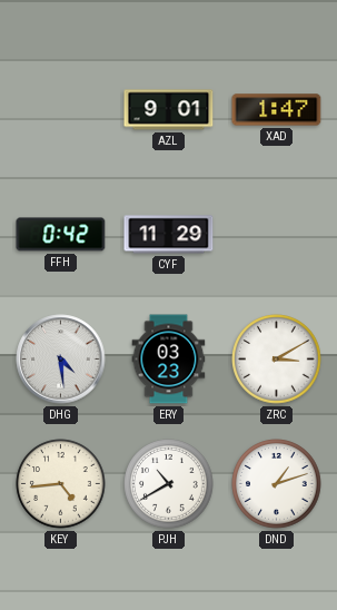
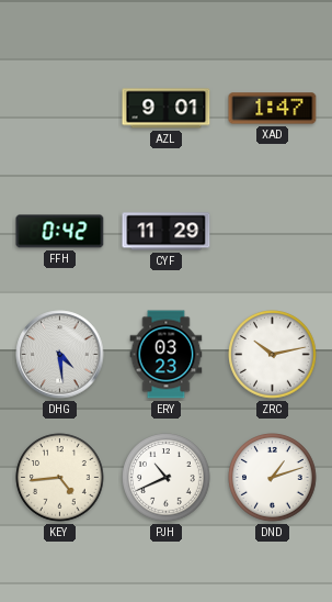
ZRC: 3:10 -> 10:13 (273, 355)
PJH: 10:40 -> 10:41 (167, 478)
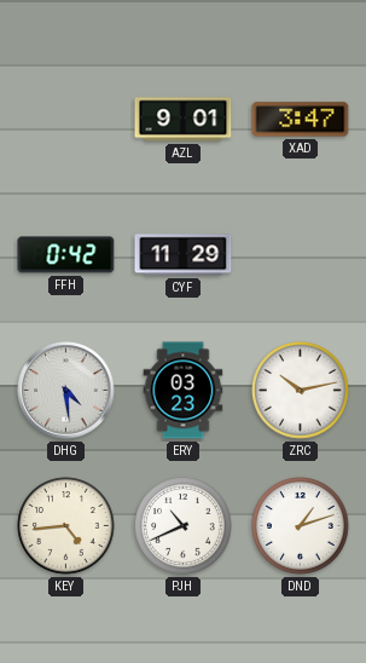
XAD: 1:47 -> 3:47 (301, 120)
